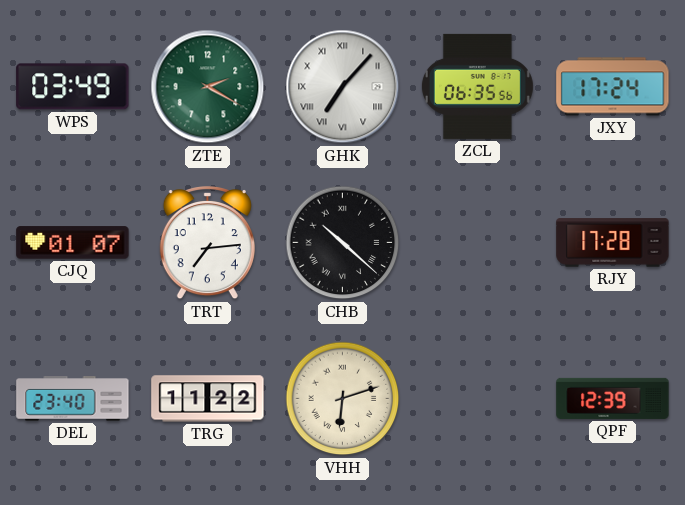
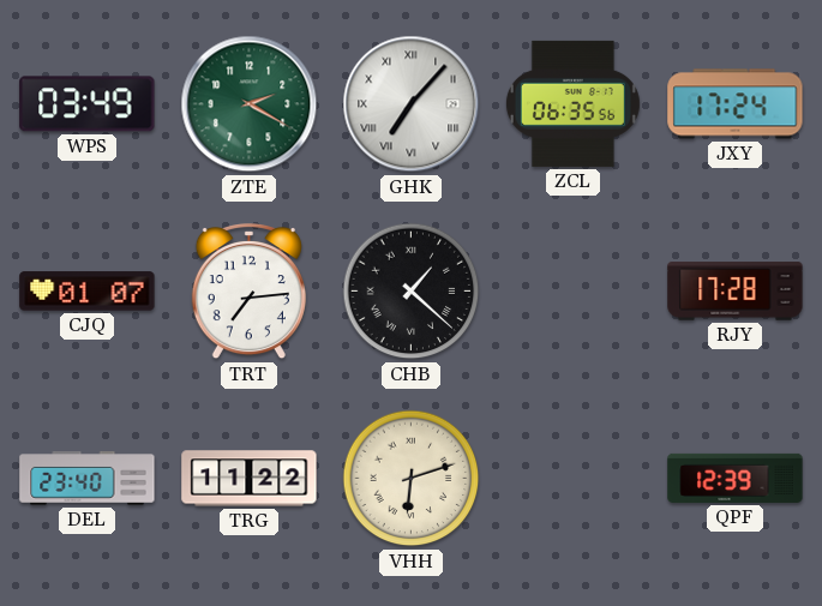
CHB: 10:22 -> 1:22 (412, 292)
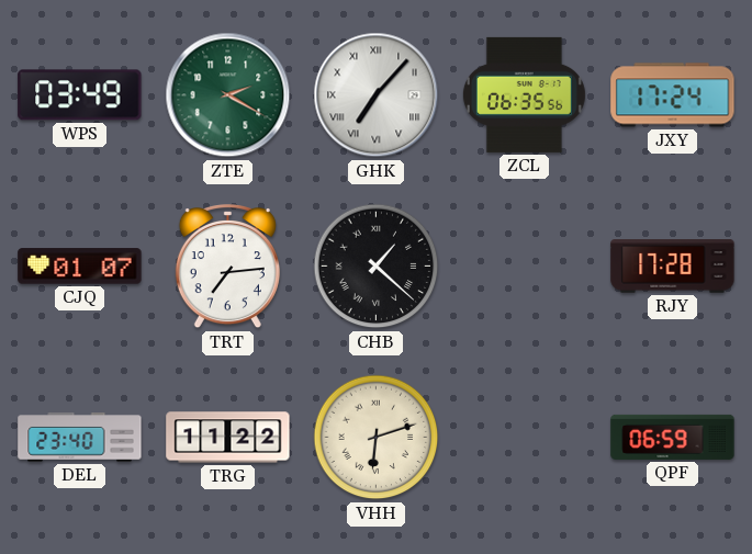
QPF: 12:39 -> 06:59 (673, 437)
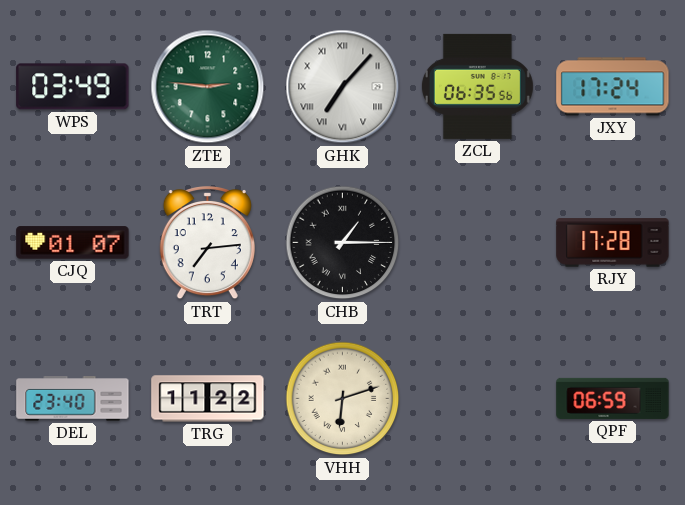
ZTE: 2:20 -> 2:46 (208, 87)
CHB: 1:22 -> 1:15 (343, 243)
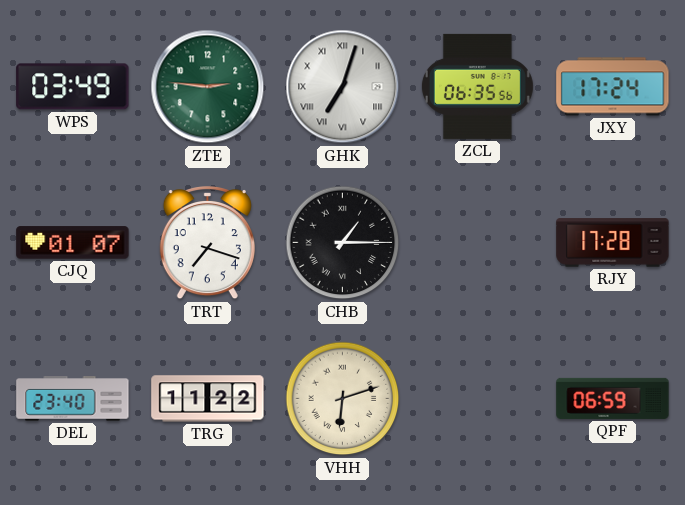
GHK: 7:07 -> 7:03 (343, 87)
TRT: 7:14 -> 7:18 (207, 244)
